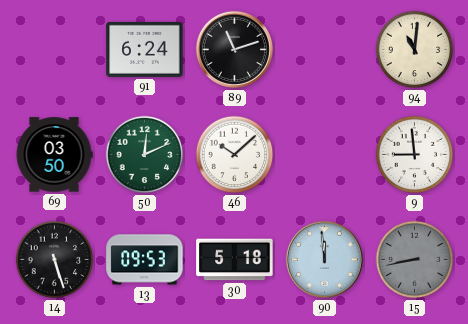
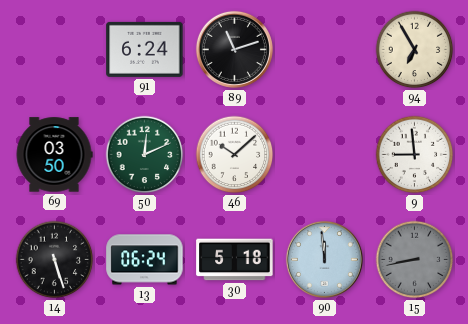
94: 11:01 -> 6:55 (415, 50)
13: 09:53 -> 06:24 (145, 260)
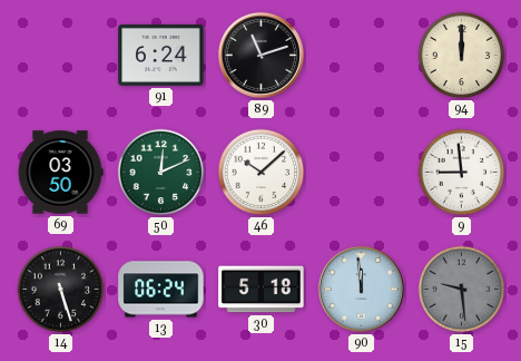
94: 6:55 -> 12:00 (462, 56)
15: 8:43 -> 9:29 (462, 290)
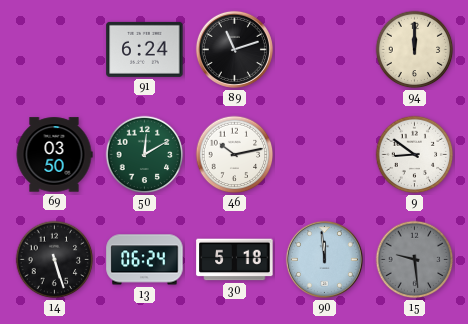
50: 12:11 -> 12:10 (145, 155)
46: 10:08 -> 10:13 (235, 155)
9: 8:59 -> 8:51 (415, 155)
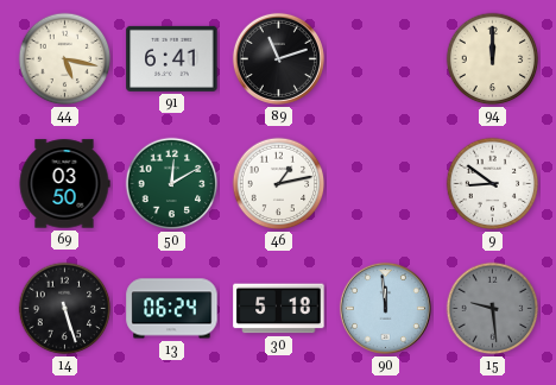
44: none -> 5:17 (65, 59)
91: 6:24 -> 6:41 (172, 58)
46: 10:13 -> 1:13 (279, 184)
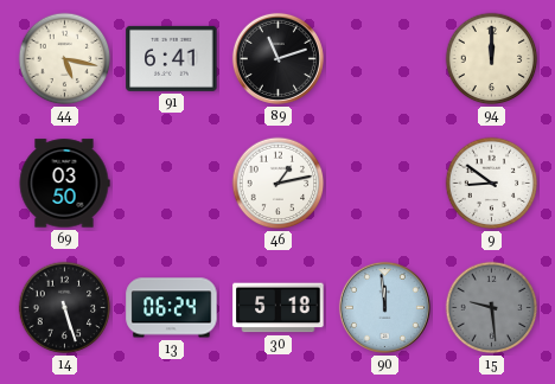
50: 12:10 -> none (172, 184)
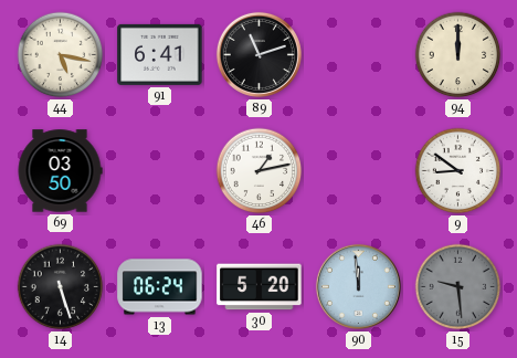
30: 5:18 -> 5:20 (260, 287)
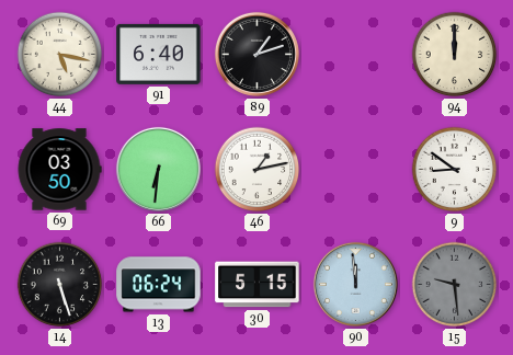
91: 6:41 -> 6:40 (159, 54)
89: 11:12 -> 1:12 (256, 54)
66: none -> 6:31 (158, 169)
30: 5:20 -> 5:15 (258, 285)
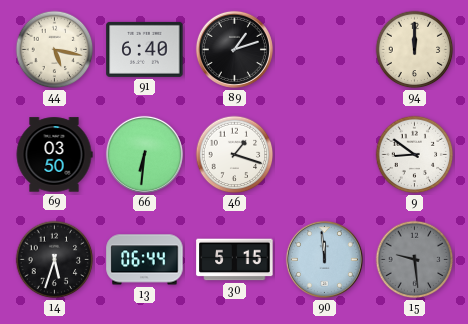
46: 1:13 -> 1:18 (235, 155)
14: 5:27 -> 5:33 (55, 260)
13: 06:24 -> 06:44 (145, 260)
